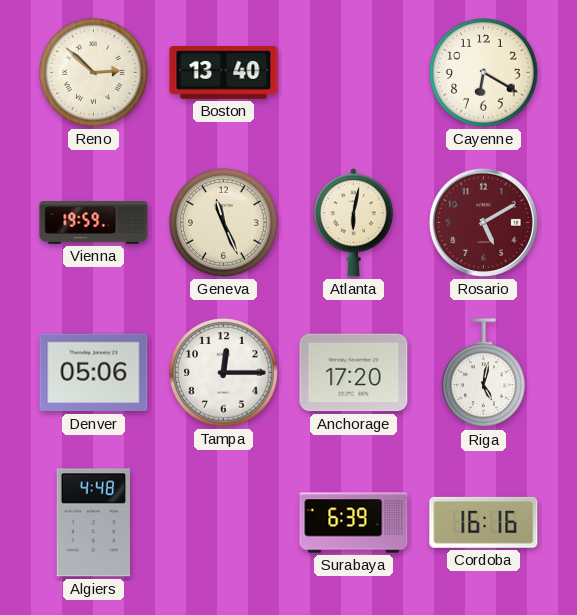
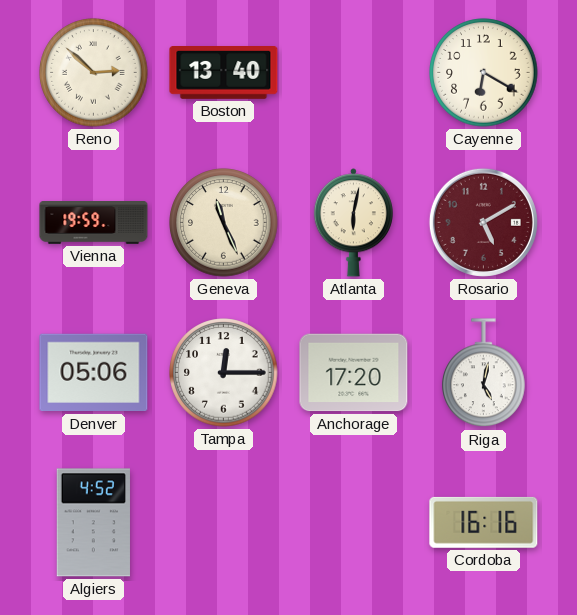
Algiers: 4:48 -> 4:52 (93, 523)
Surabaya: 6:39 -> none (354, 523)
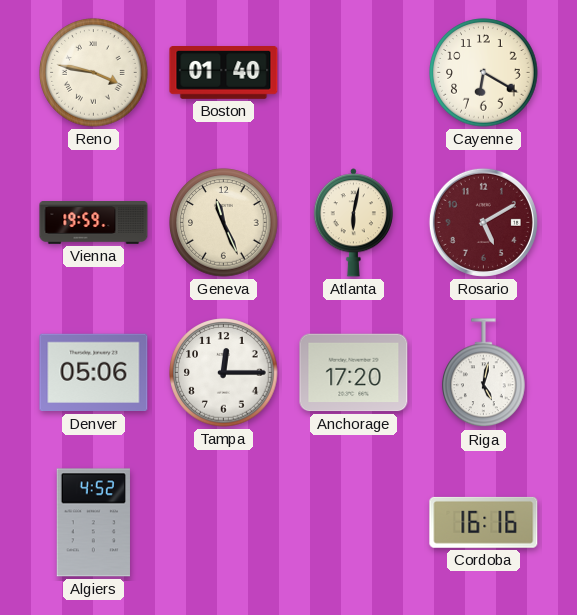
Reno: 2:52 -> 3:47 (94, 73)
Boston: 13:40 -> 01:40 (224, 73)
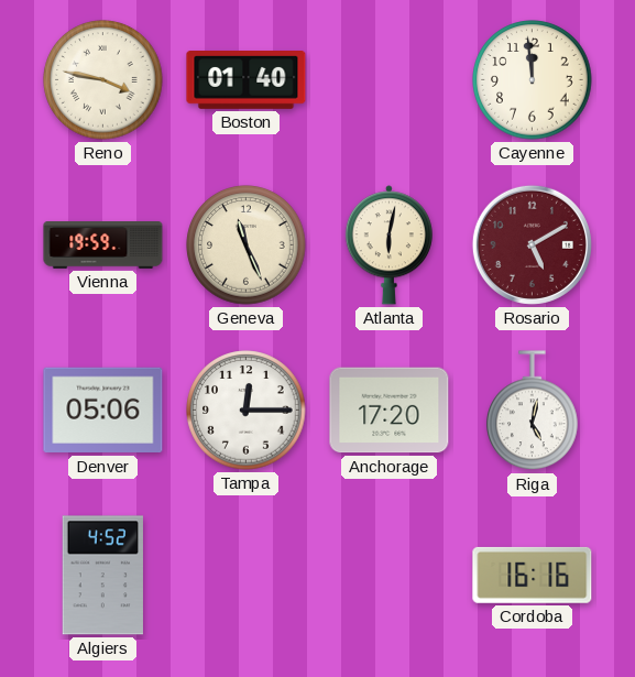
Cayenne: 6:20 -> 11:59 (533, 80)
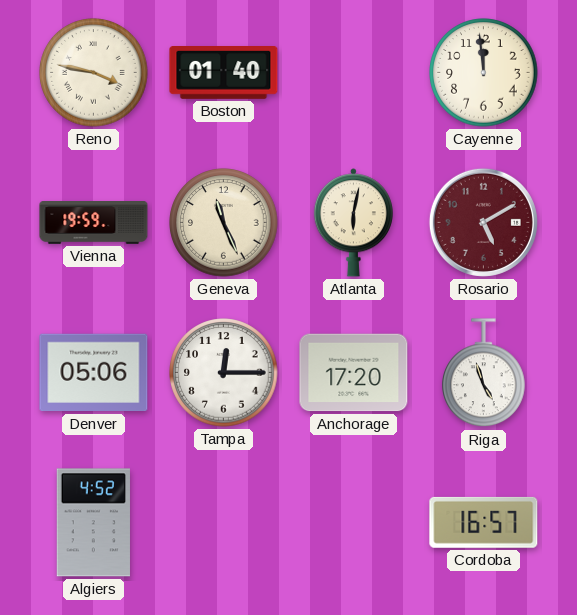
Riga: 5:02 -> 4:57 (484, 373)
Cordoba: 16:16 -> 16:57 (484, 522)
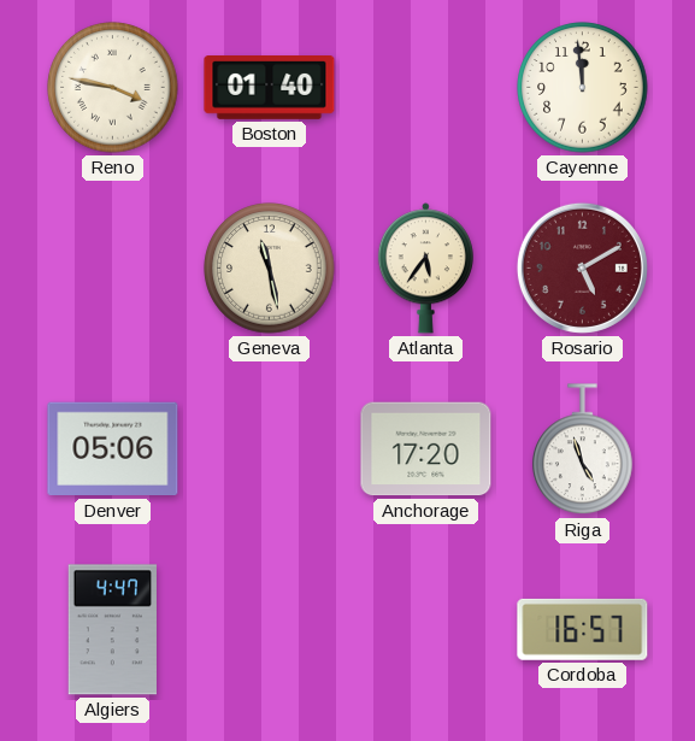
Vienna: 19:59 -> none (94, 223)
Geneva: 11:26 -> 11:28 (270, 269)
Atlanta: 6:02 -> 5:36 (425, 269)
Tampa: 12:15 -> none (224, 373)
Algiers: 4:52 -> 4:47 (112, 630)
